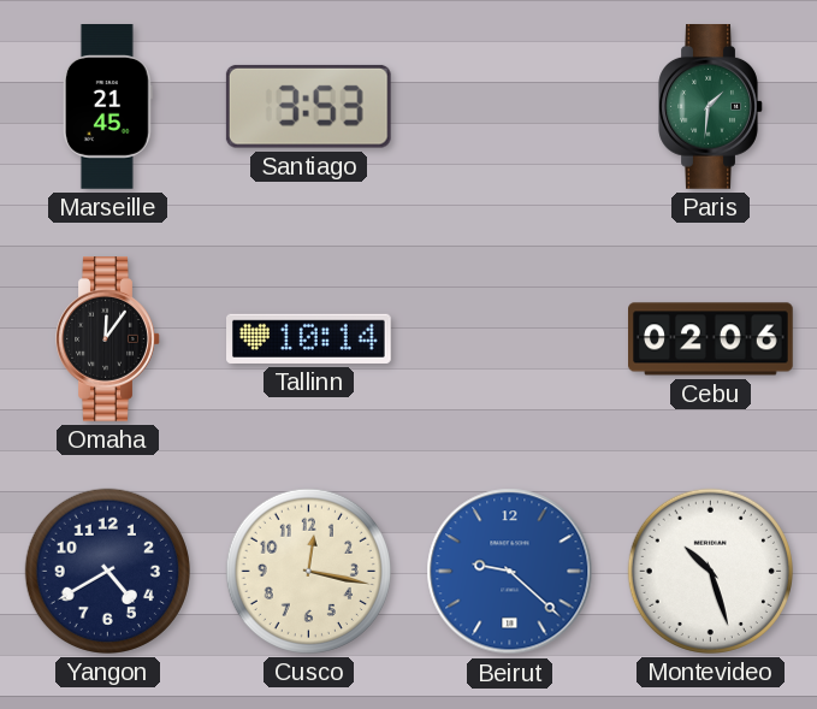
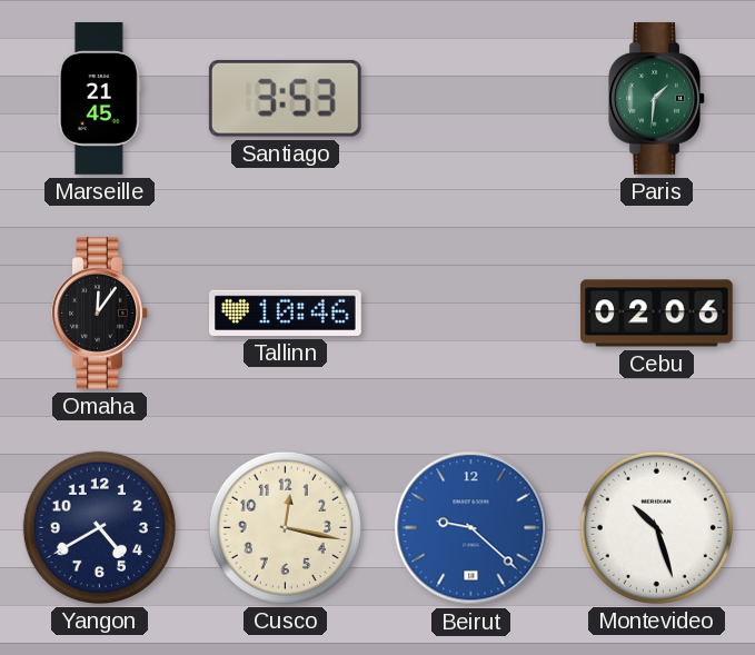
Tallinn: 10:14 -> 10:46 (286, 312)
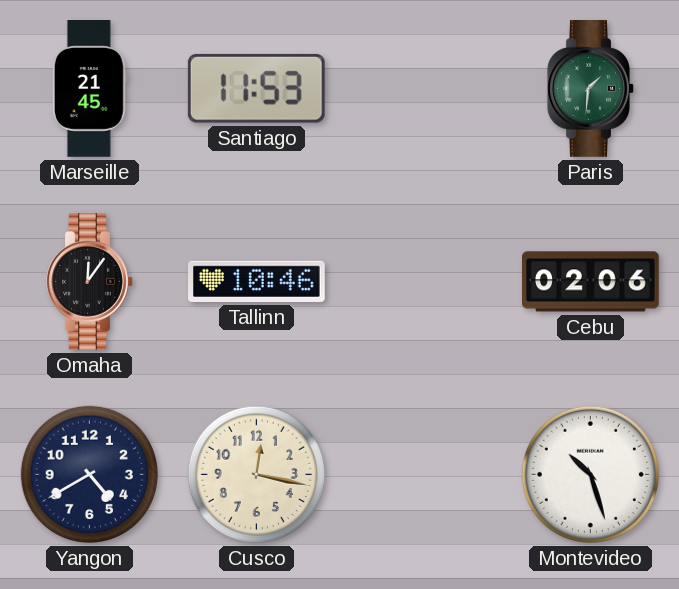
Santiago: 3:53 -> 11:53 (256, 88)
Beirut: 9:22 -> none (471, 528)
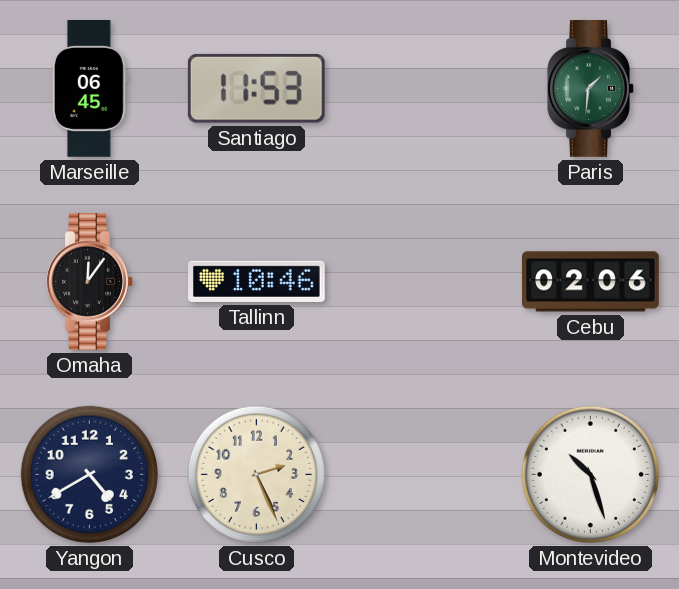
Marseille: 21:45 -> 06:45 (89, 89)
Cusco: 12:17 -> 2:26 (256, 474)
